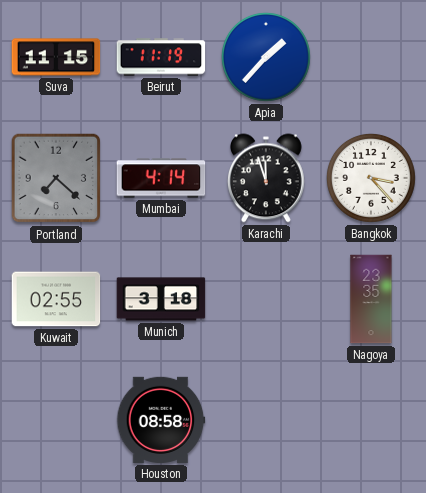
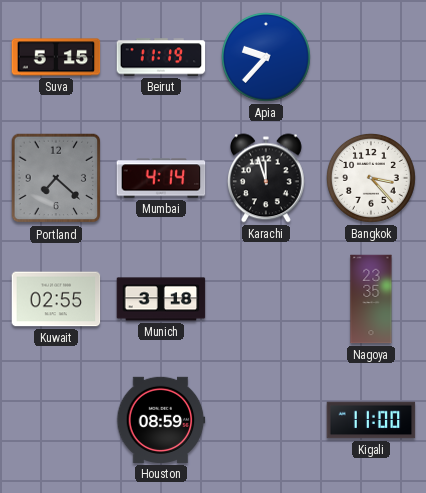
Suva: 11:15 -> 5:15 (56, 57)
Apia: 1:37 -> 9:37 (266, 57)
Houston: 08:58 -> 08:59 (161, 420)
Kigali: none -> 11:00 (371, 420)
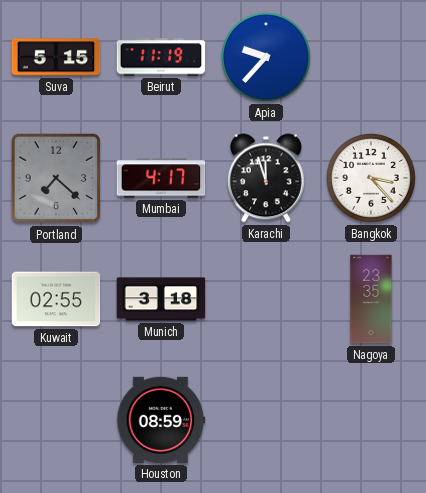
Mumbai: 4:14 -> 4:17 (161, 178)
Kigali: 11:00 -> none (371, 420)
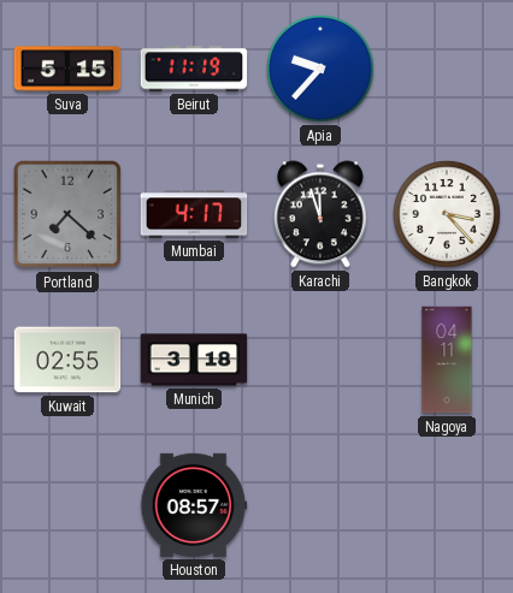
Nagoya: 23:35 -> 04:11 (447, 360)
Houston: 08:59 -> 08:57 (194, 505)
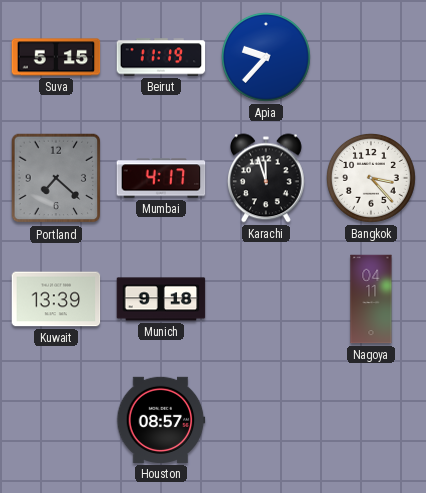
Kuwait: 02:55 -> 13:39 (56, 299)
Munich: 3:18 -> 9:18 (161, 299)
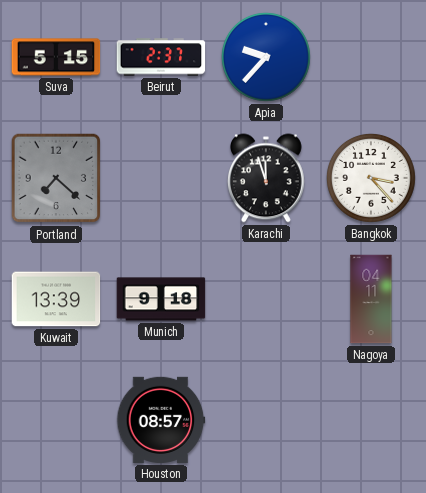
Beirut: 11:19 -> 2:37 (161, 57)
Mumbai: 4:17 -> none (161, 178)
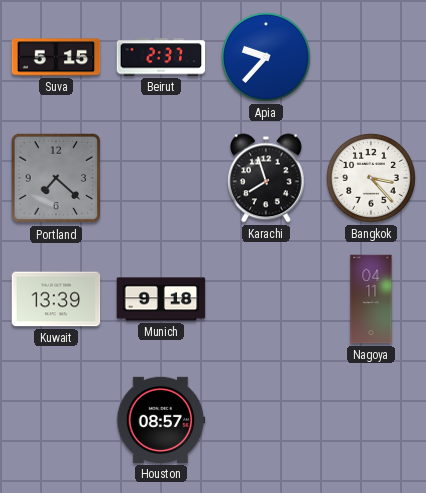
Karachi: 11:57 -> 7:57 (266, 178)
